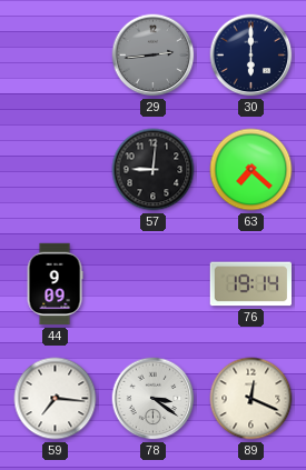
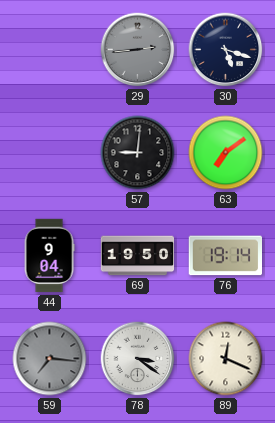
30: 6:00 -> 5:18 (226, 50)
63: 7:22 -> 7:09 (226, 153)
44: 9:09 -> 9:04 (49, 256)
69: none -> 19:50 (138, 256)
59 dial: white -> grey (50, 359)
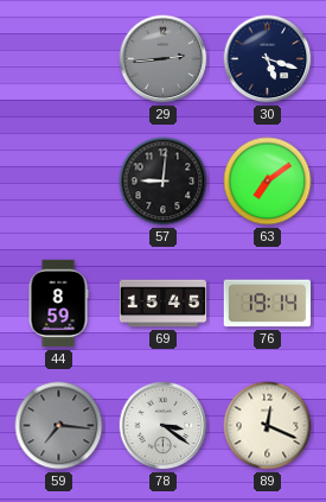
44: 9:04 -> 8:59 (58, 304)
69: 19:50 -> 15:45 (164, 304)
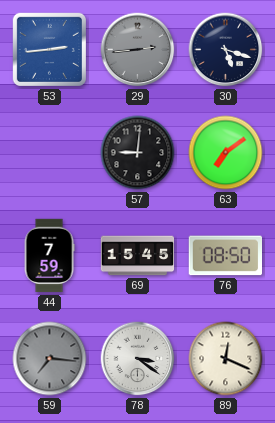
53: none -> 2:44 (49, 49)
44: 8:59 -> 7:59 (49, 256)
76: 19:14 -> 08:50 (225, 256)
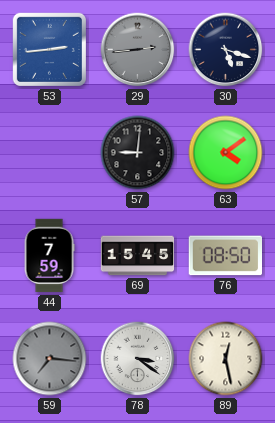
63: 7:09 -> 4:09 (226, 153)
89: 12:19 -> 12:28 (226, 359)
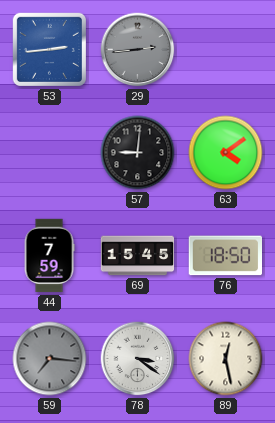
30: 5:18 -> none (226, 50)
76: 08:50 -> 18:50 (225, 256)
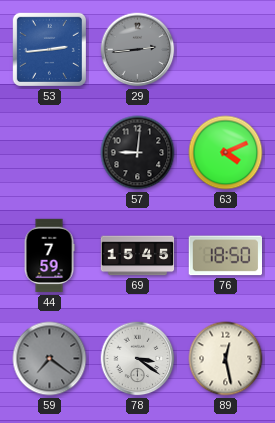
63: 4:09 -> 4:11 (226, 153)
59: 7:16 -> 7:21 (50, 359)
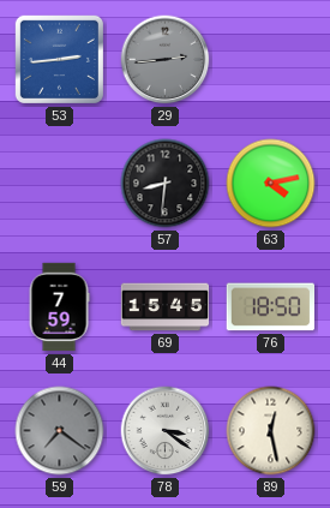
57: 9:01 -> 8:31 (166, 184)
63: 4:11 -> 4:13 (271, 184)
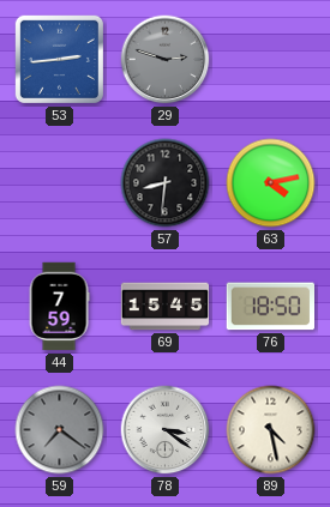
29: 2:44 -> 2:48 (166, 60)
89: 12:28 -> 4:28 (271, 430)
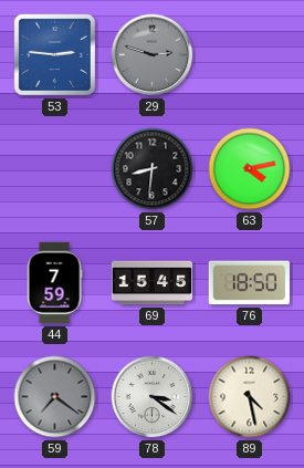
53: 2:44 -> 2:46 (54, 54)
